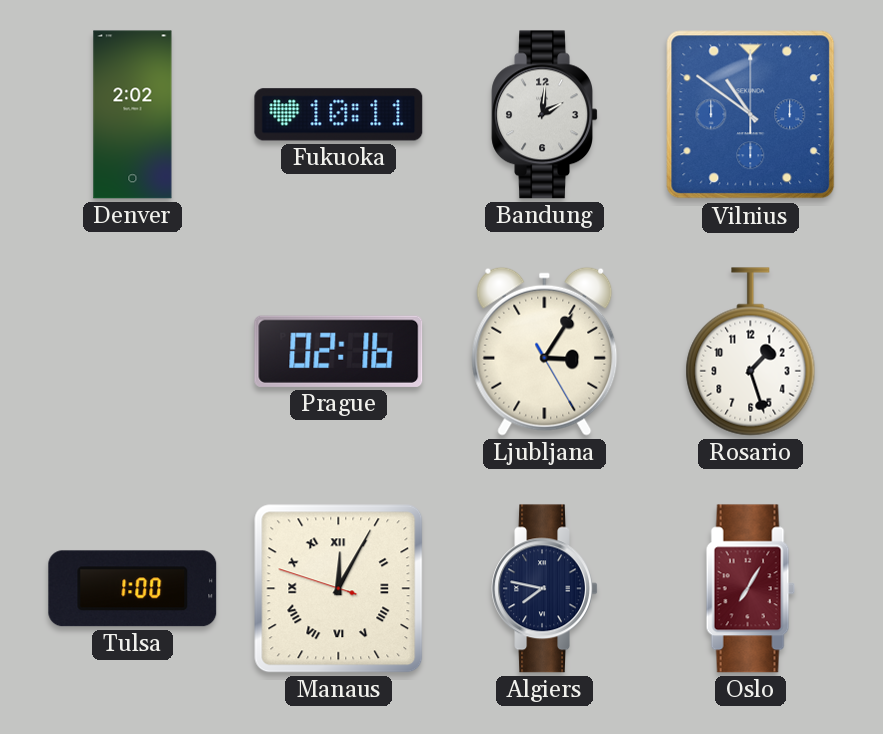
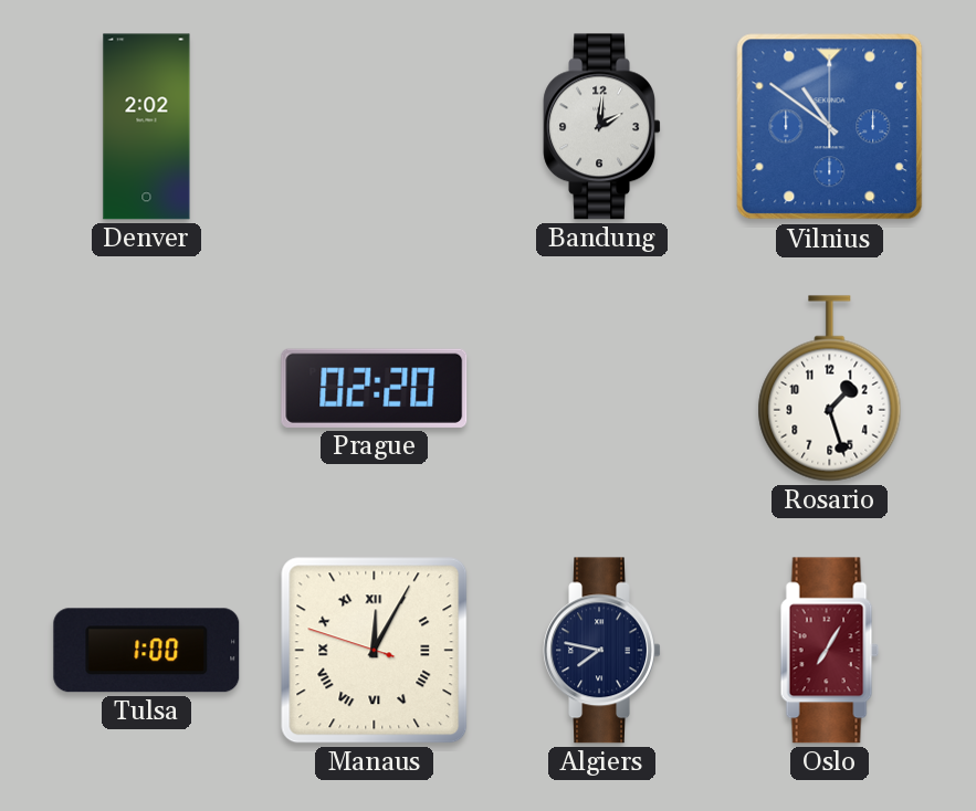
Fukuoka: 10:11 -> none (339, 115)
Prague: 02:16 -> 02:20 (375, 388)
Ljubljana: 3:05 -> none (545, 351)
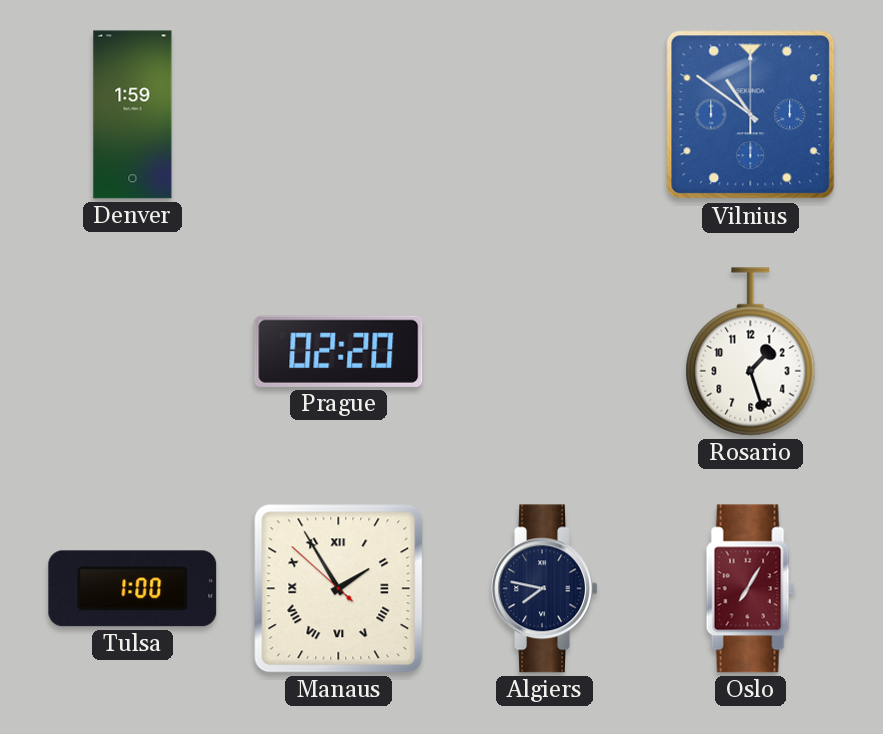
Denver: 2:02 -> 1:59 (133, 115)
Bandung: 2:01 -> none (601, 127)
Manaus: 12:04 -> 1:54 (339, 589)
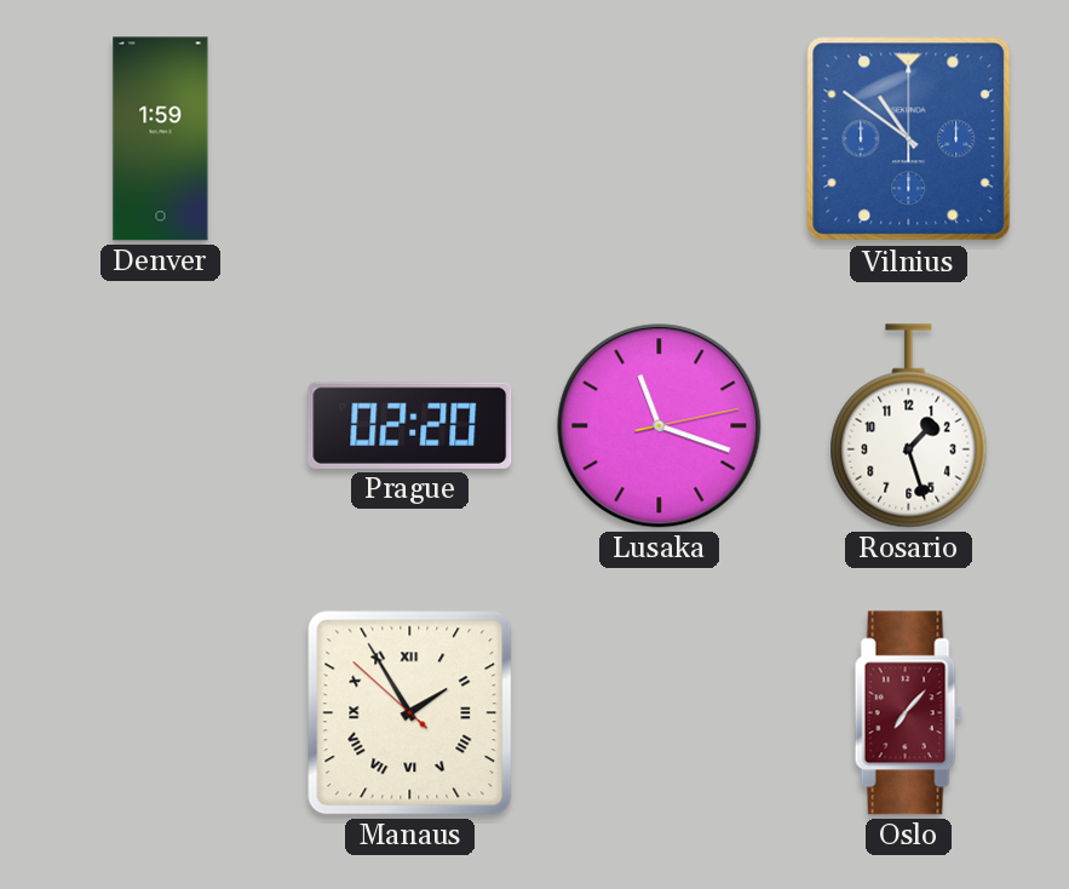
Lusaka: none -> 11:18 (660, 426)
Tulsa: 1:00 -> none (133, 589)
Algiers: 7:47 -> none (544, 589)
Oslo: 7:05 -> 7:07 (908, 713)
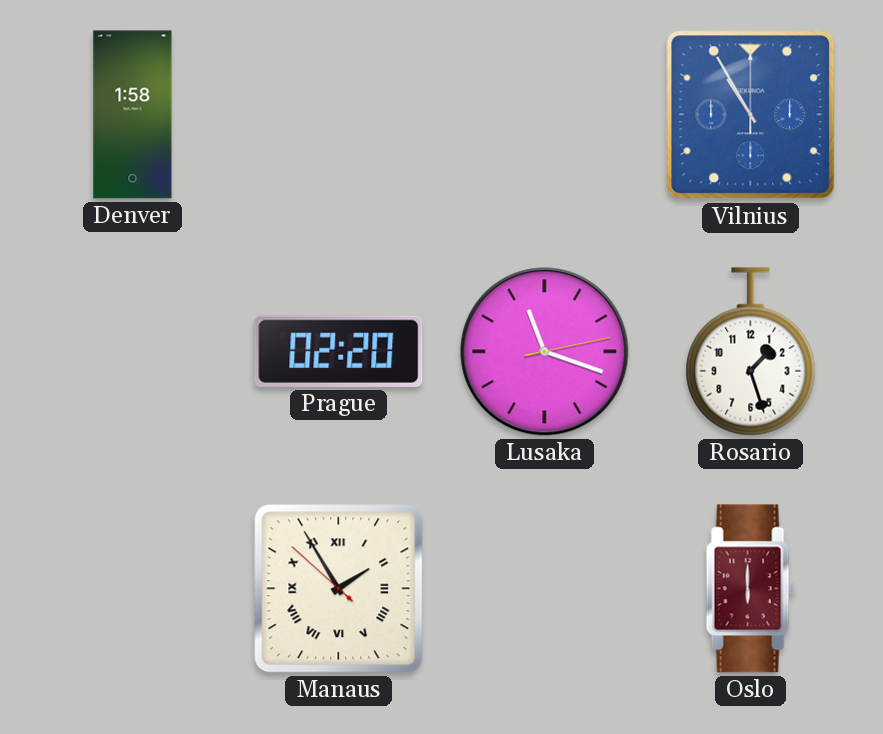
Denver: 1:59 -> 1:58 (133, 115)
Vilnius: 10:51 -> 10:55 (751, 115)
Oslo: 7:07 -> 6:00 (750, 589)
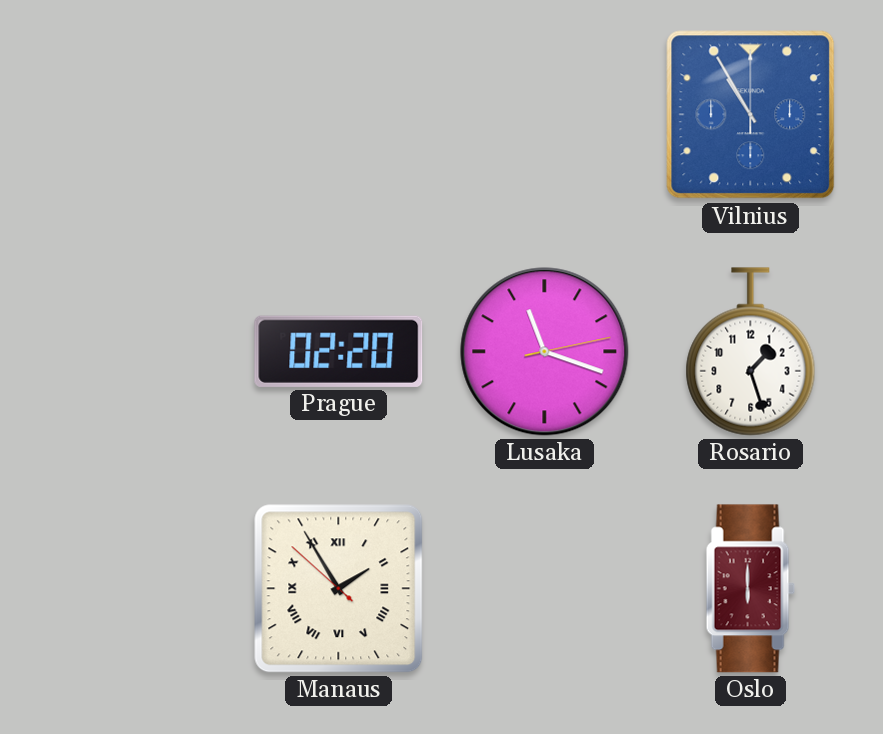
Denver: 1:58 -> none (133, 115)
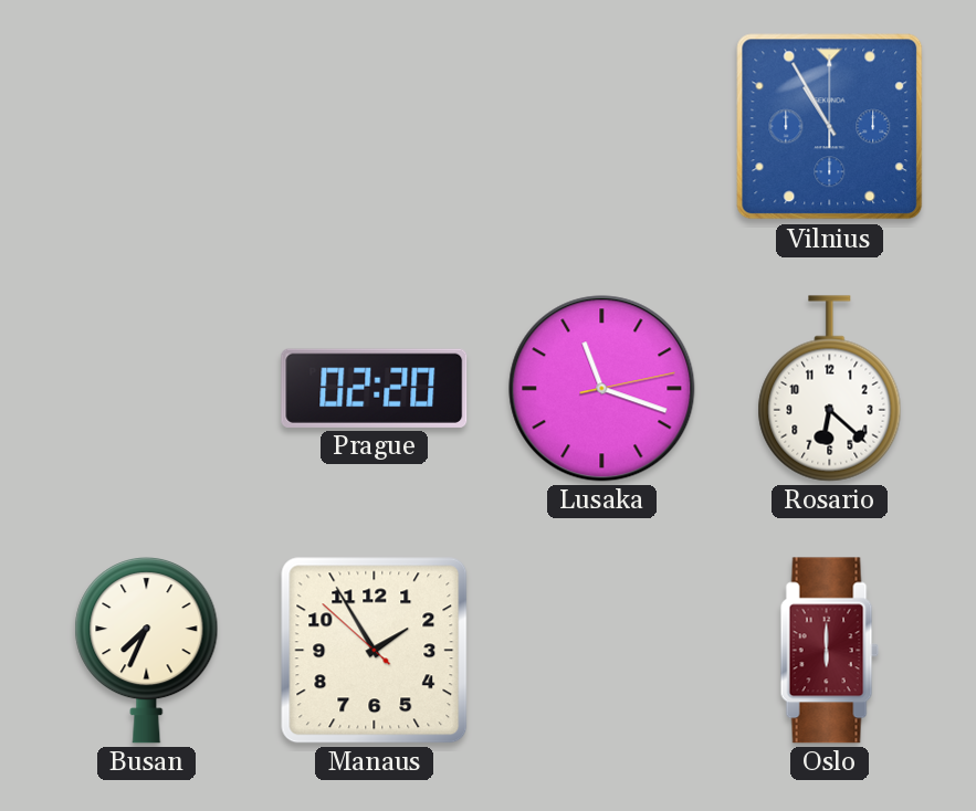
Rosario: 1:27 -> 6:22 (830, 389)
Busan: none -> 7:34 (147, 650)
Manaus numerals: Roman -> Arabic (375, 651)
